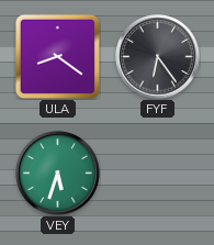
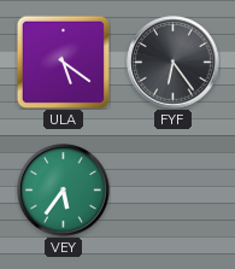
ULA: 8:21 -> 5:21 (63, 62)
VEY: 5:33 -> 5:36 (64, 191)
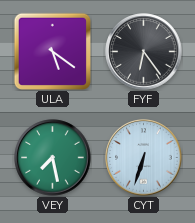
VEY: 5:36 -> 7:28 (53, 158)
CYT: none -> 6:33 (144, 158)
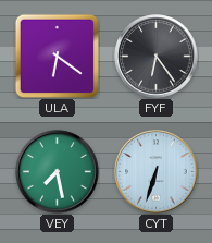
ULA: 5:21 -> 6:21 (57, 56)
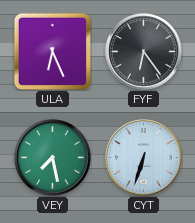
ULA: 6:21 -> 6:26 (52, 51)
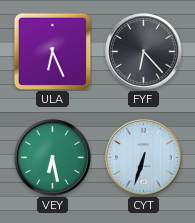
FYF: 6:24 -> 6:23 (144, 52)
VEY: 7:28 -> 6:28 (53, 158)
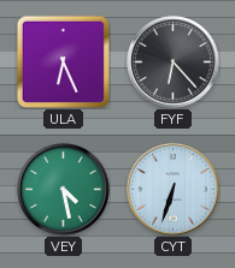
VEY: 6:28 -> 4:28 (64, 190)
